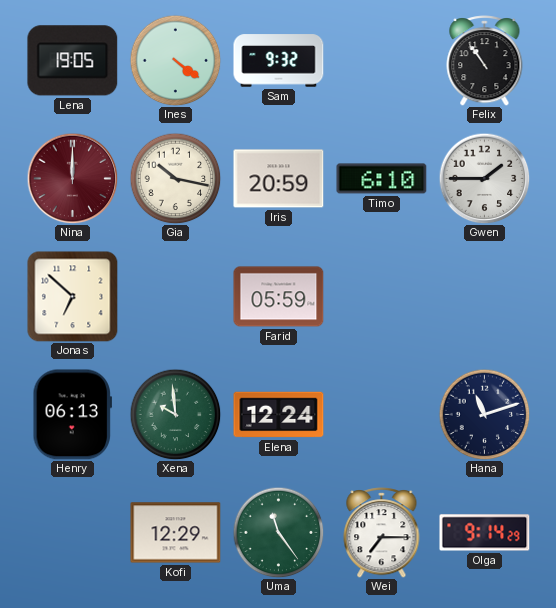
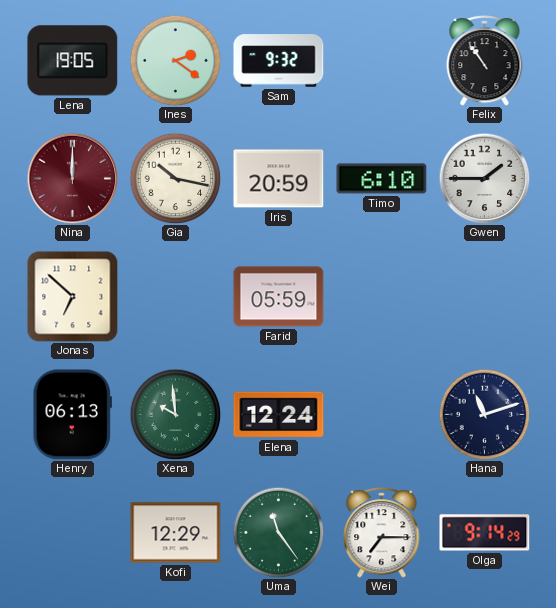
Ines: 4:21 -> 2:21 (175, 60)
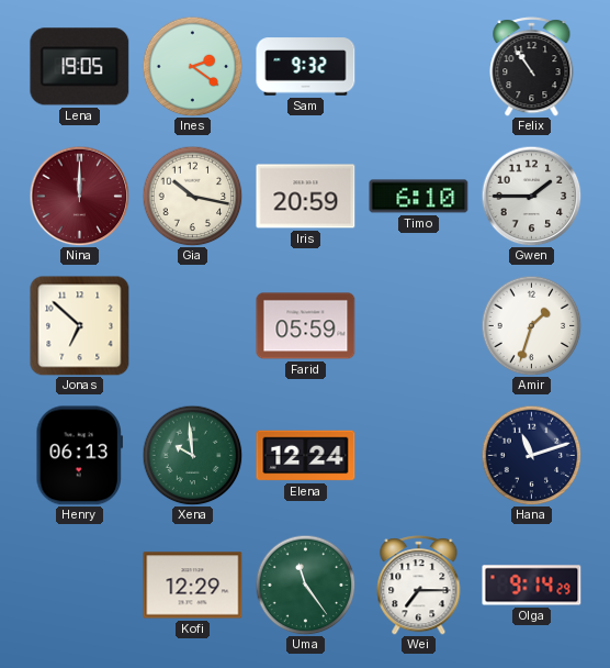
Amir: none -> 1:33 (531, 325)
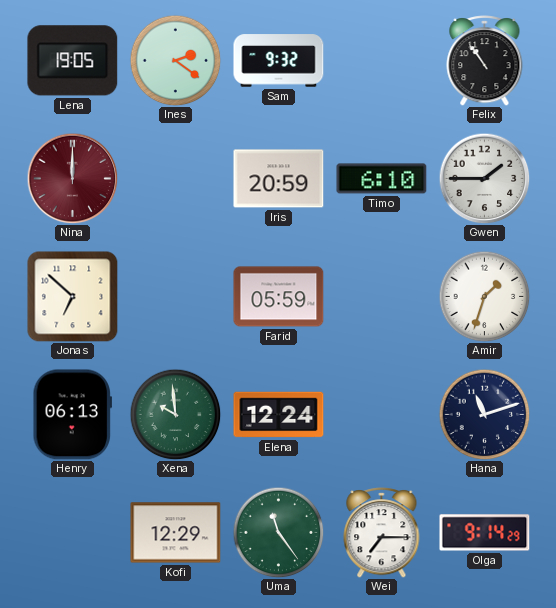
Gia: 10:17 -> none (192, 196)
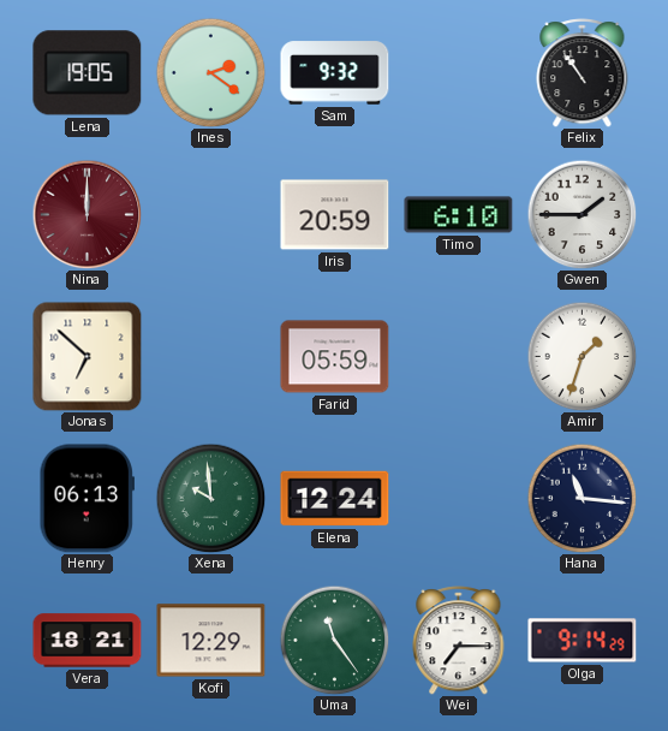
Hana: 11:12 -> 11:16 (581, 498)
Vera: none -> 18:21 (88, 641)
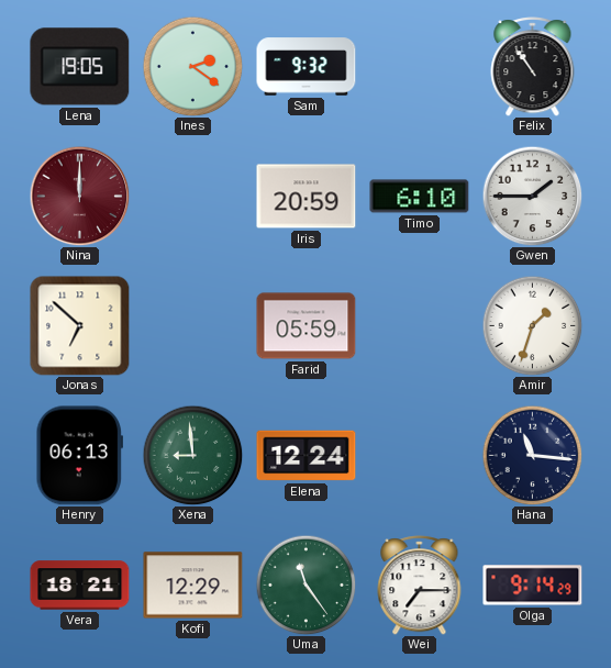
Xena: 9:59 -> 8:59 (192, 455)
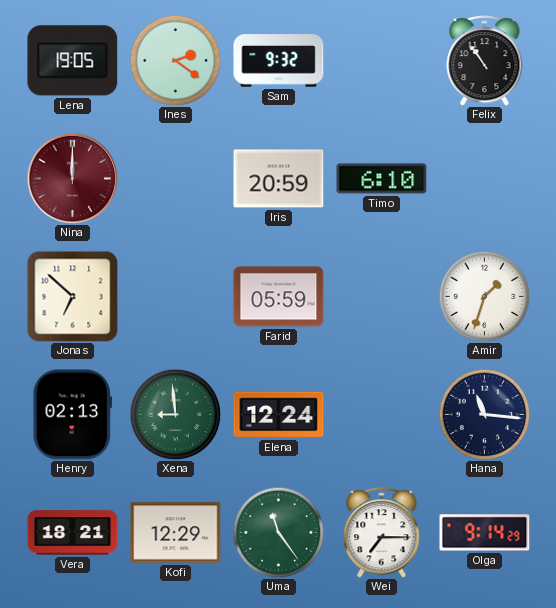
Gwen: 1:45 -> none (532, 196)
Henry: 06:13 -> 02:13 (72, 415)
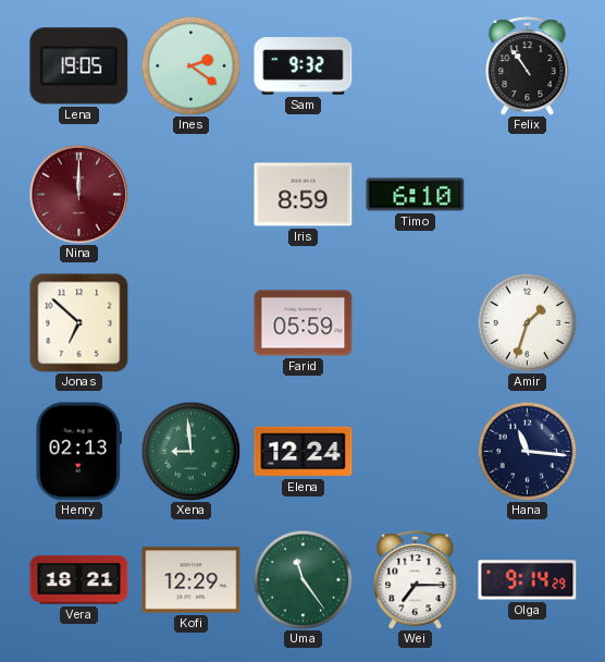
Iris: 20:59 -> 8:59 (304, 195)
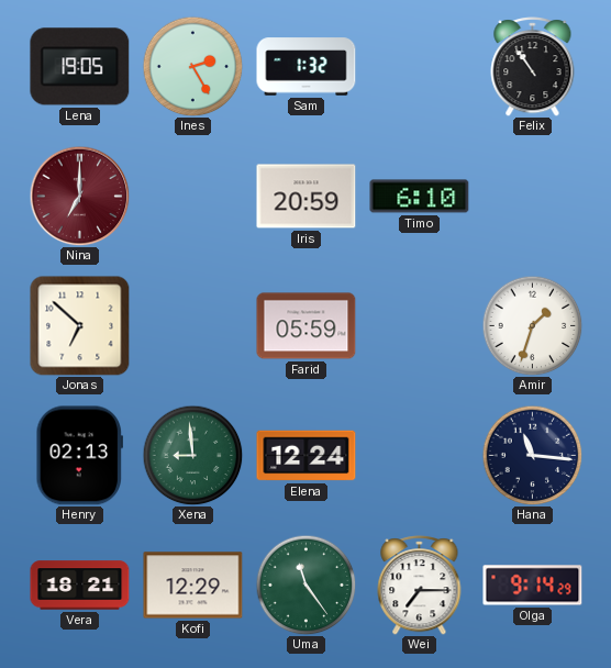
Ines: 2:21 -> 2:25 (192, 66)
Sam: 9:32 -> 1:32 (307, 67)
Nina: 12:00 -> 7:00 (79, 196)
Iris: 8:59 -> 20:59 (307, 197)
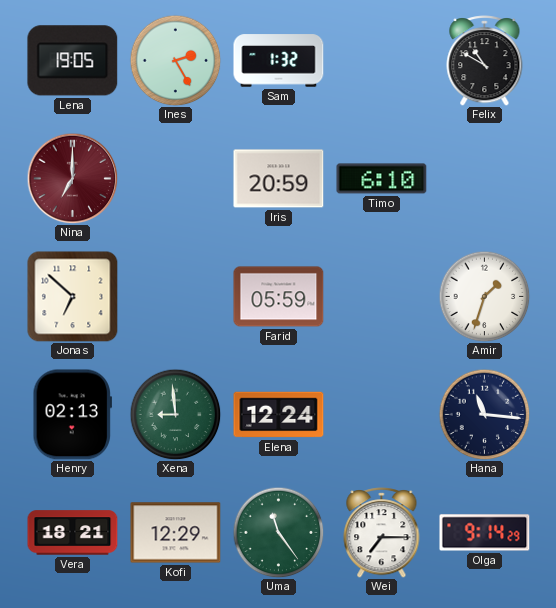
Felix: 10:54 -> 10:50 (485, 61)
